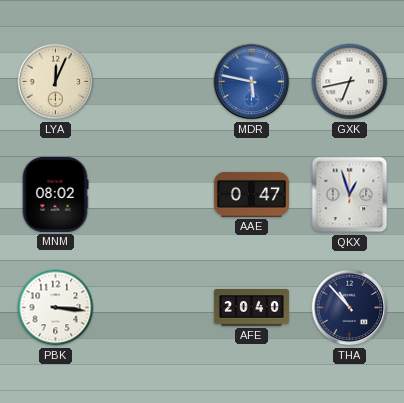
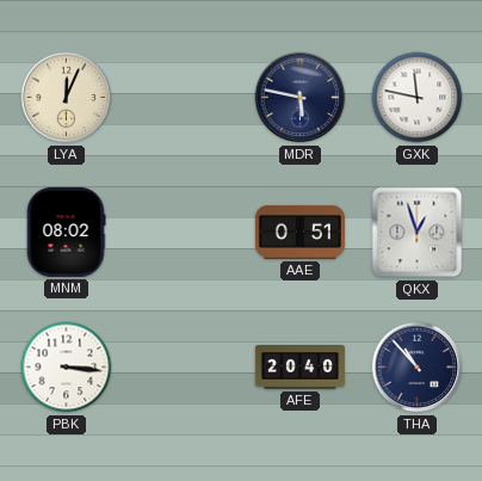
MDR dial: blue -> navy (301, 98)
GXK: 6:43 -> 11:47 (418, 98)
AAE: 0:47 -> 0:51 (299, 232)
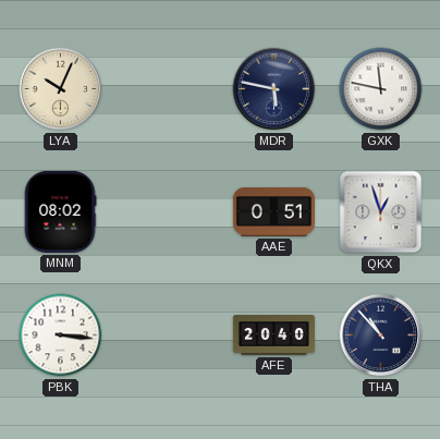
LYA: 12:04 -> 10:04 (61, 89)
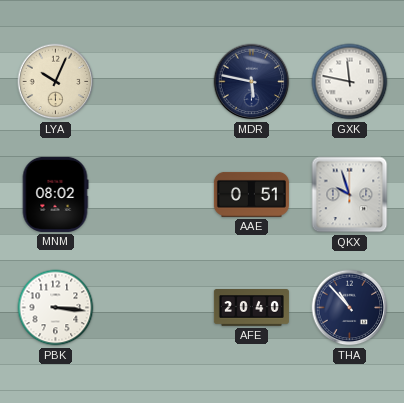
QKX: 12:57 -> 9:57 (350, 195)
